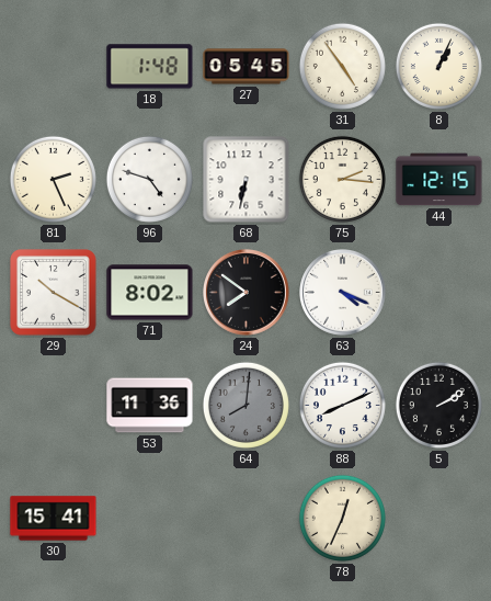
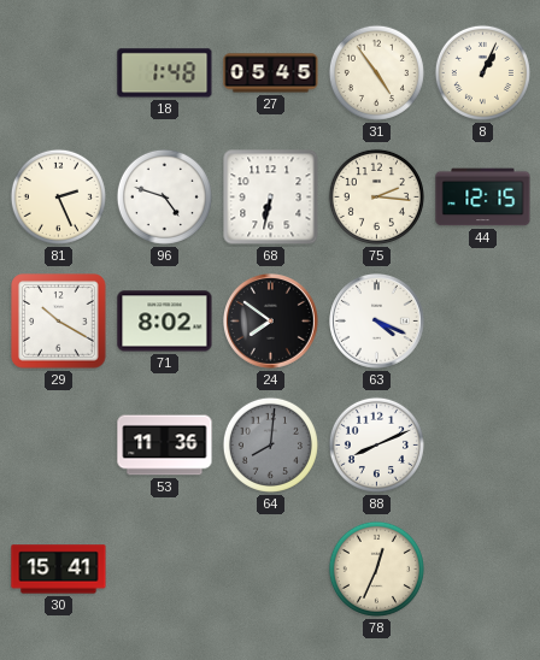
5: 2:10 -> none (438, 405)
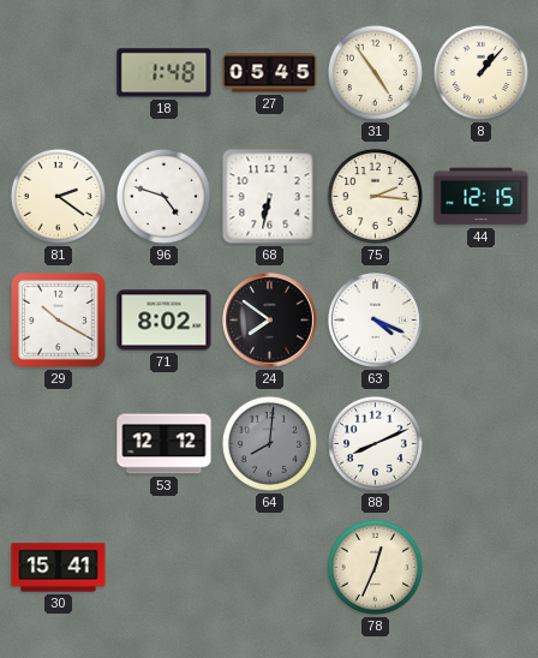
8: 1:04 -> 1:07 (480, 72)
81: 2:26 -> 2:21 (58, 196)
53: 11:36 -> 12:12 (165, 444)
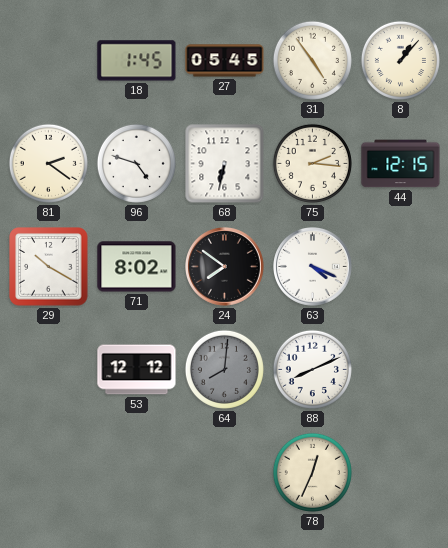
18: 1:48 -> 1:45 (137, 61)
30: 15:41 -> none (59, 568)
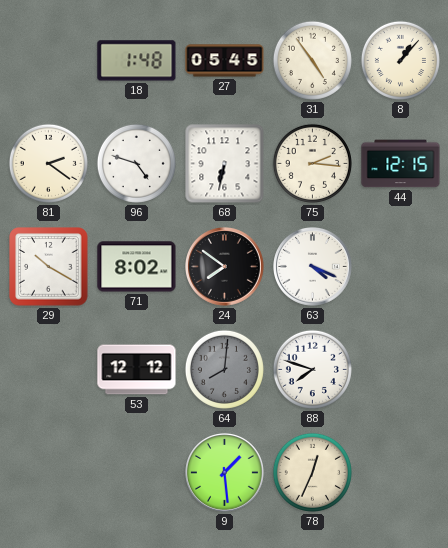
18: 1:45 -> 1:48 (137, 61)
88: 8:11 -> 7:48 (312, 369)
9: none -> 1:29 (225, 473)
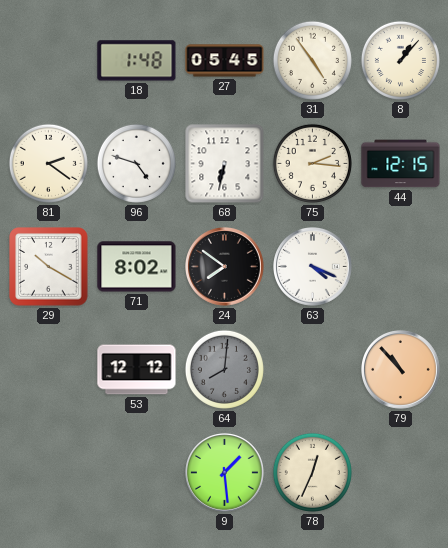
88: 7:48 -> none (312, 369)
79: none -> 10:53 (401, 370)
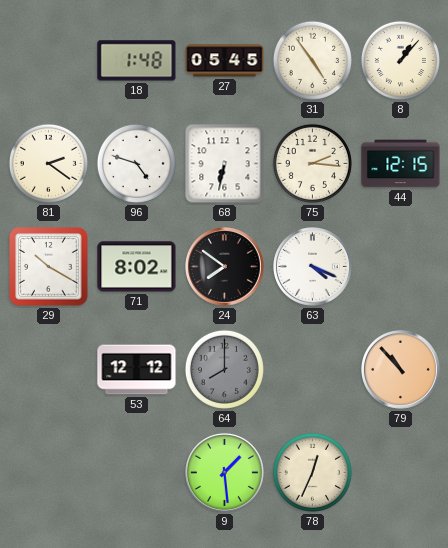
64: 8:01 -> 8:00 (224, 369)
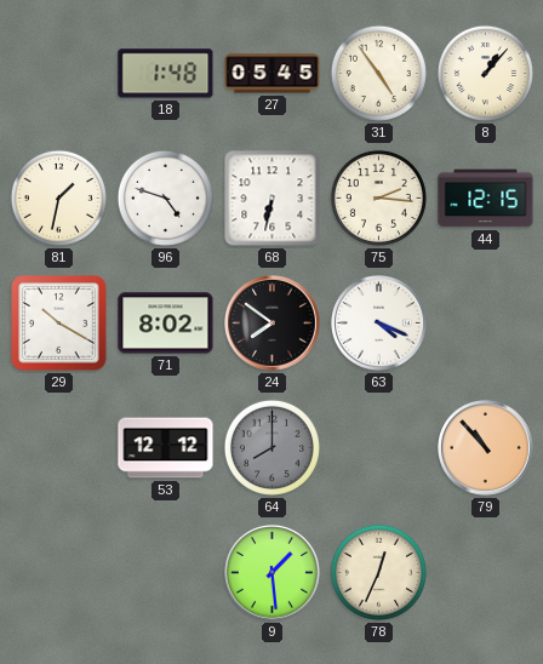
81: 2:21 -> 1:32 (58, 198)
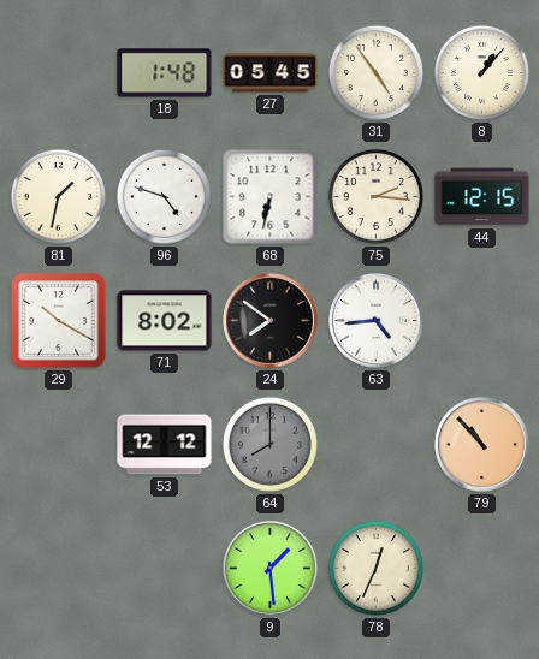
63: 4:19 -> 4:44 (377, 321)
